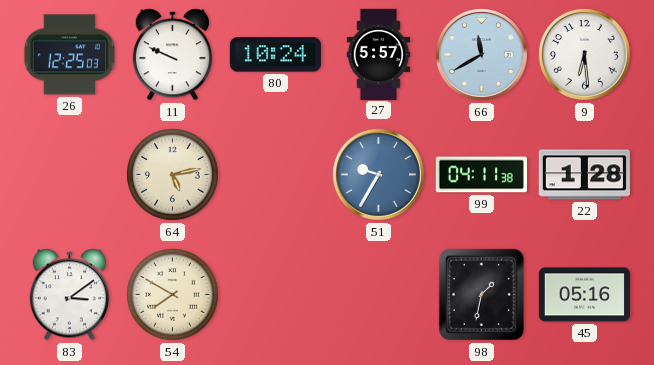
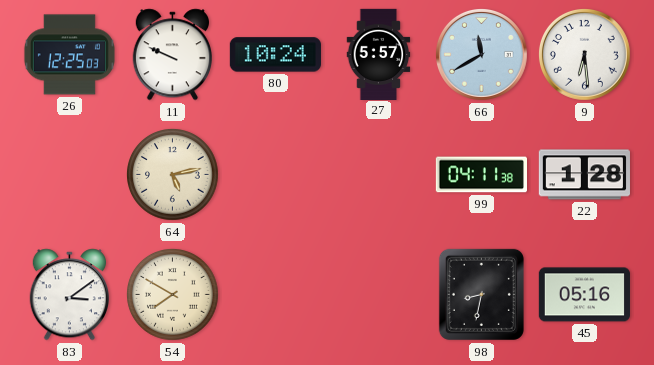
51: 9:35 -> none (378, 174)
98: 1:32 -> 8:32 (481, 294)
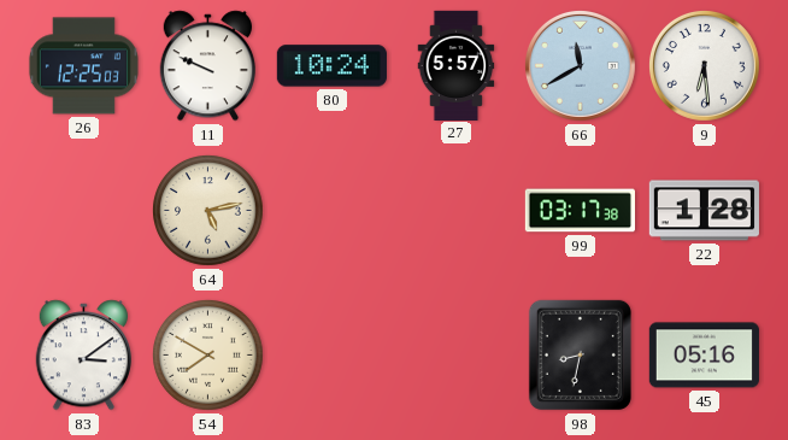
99: 04:11 -> 03:17 (580, 211)
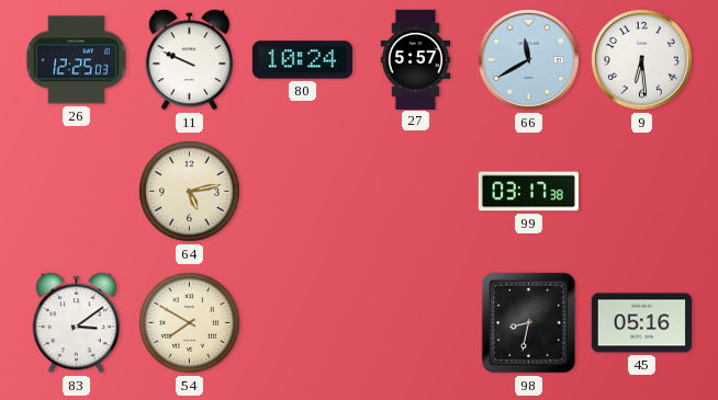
22: 1:28 -> none (704, 211)
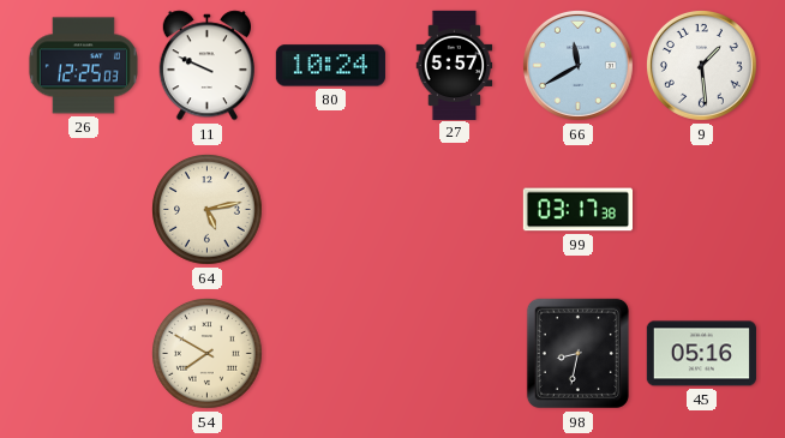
9: 6:29 -> 1:29 (701, 65)
83: 3:09 -> none (76, 323)
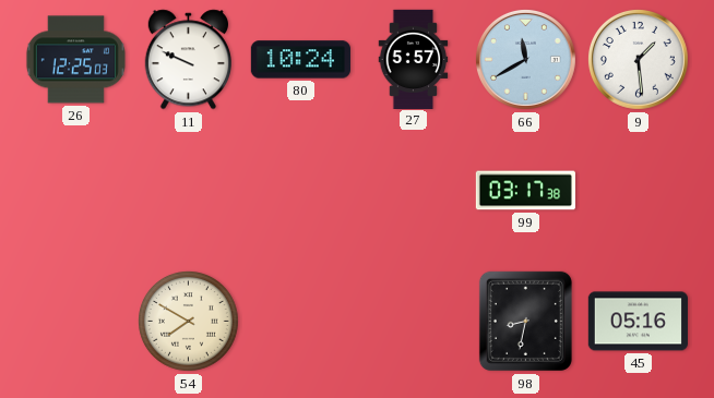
64: 5:13 -> none (208, 210)
